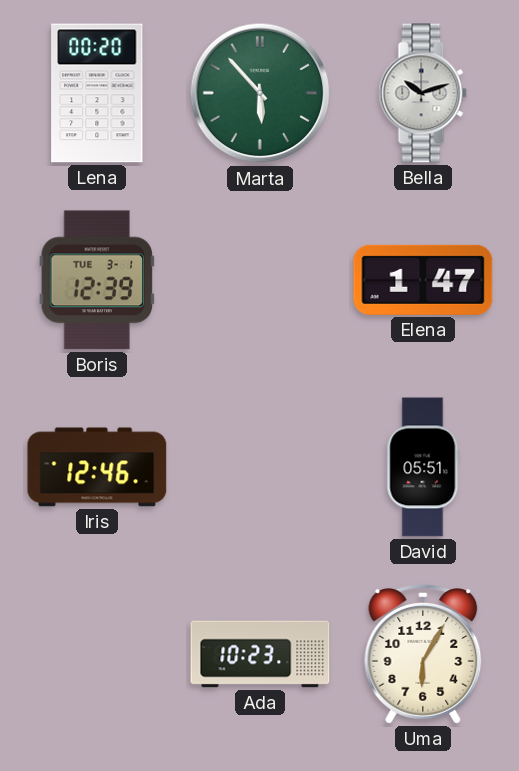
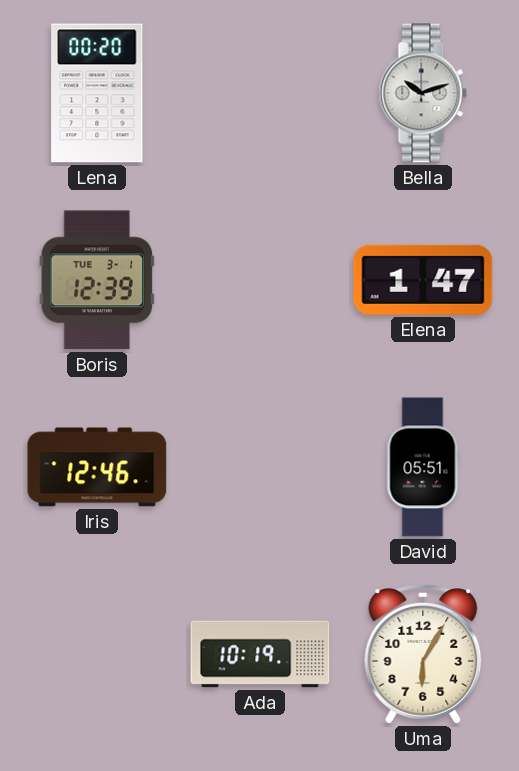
Marta: 5:53 -> none (260, 93)
Ada: 10:23 -> 10:19 (260, 654)
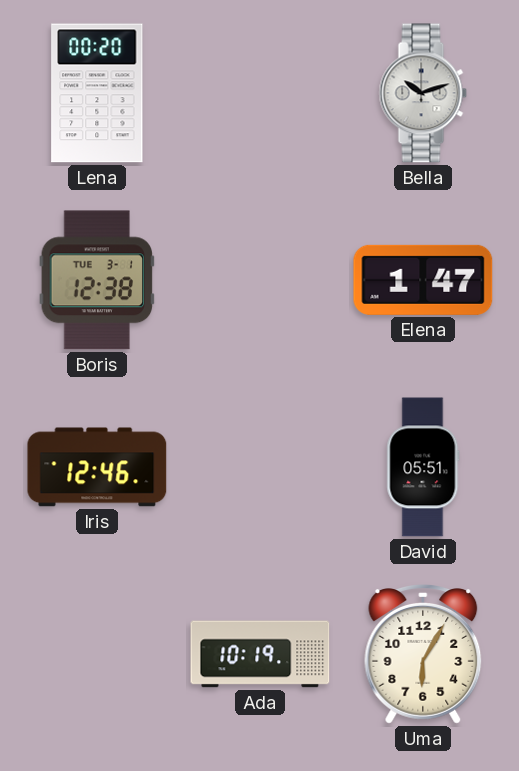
Boris: 12:39 -> 12:38 (97, 280)
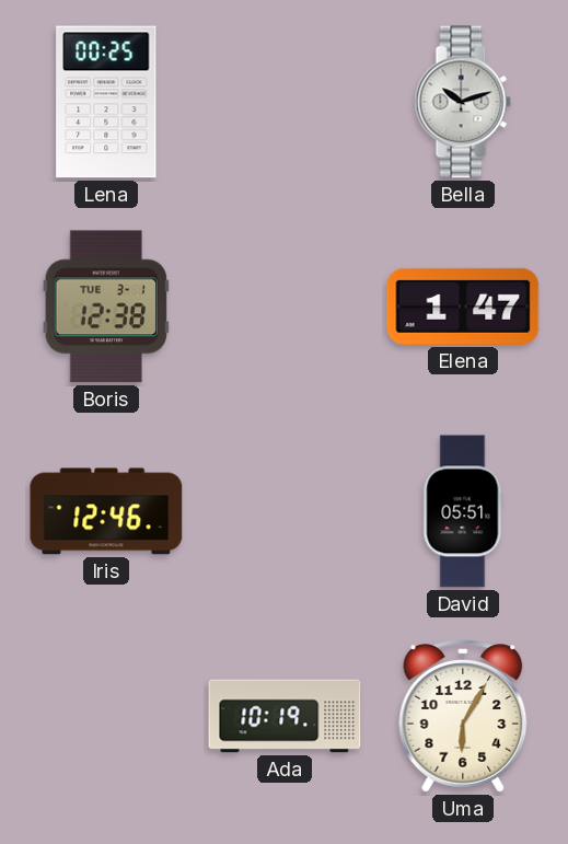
Lena: 00:20 -> 00:25 (106, 102)
